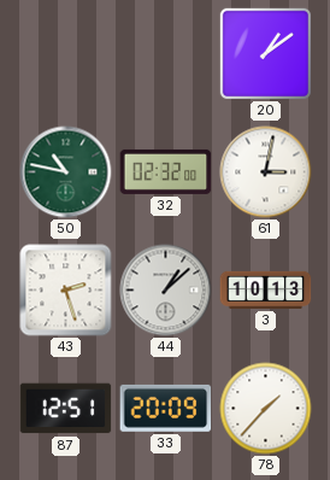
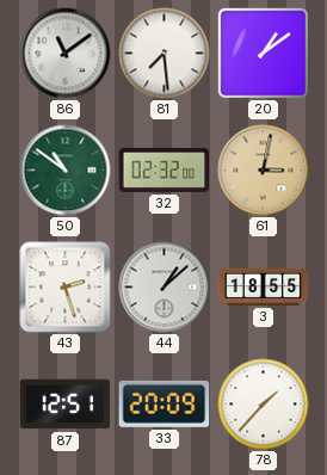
86: none -> 11:09 (66, 54)
81: none -> 7:29 (165, 54)
50: 10:47 -> 10:51 (66, 171)
61 dial: white -> champagne (264, 171)
3: 10:13 -> 18:55 (264, 286)
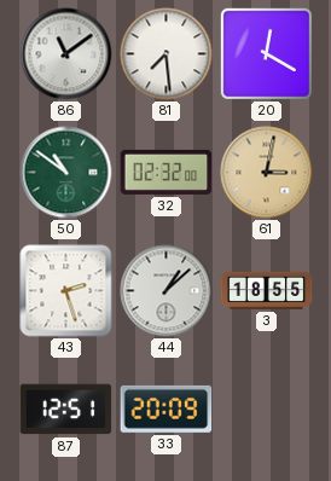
20: 1:09 -> 12:20 (266, 53)
78: 1:37 -> none (264, 405)
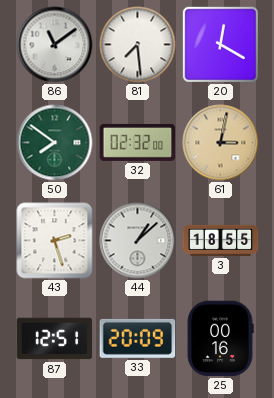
50: 10:51 -> 7:51 (55, 143)
25: none -> 00:16 (220, 339)
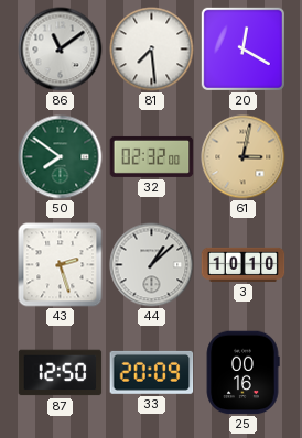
3: 18:55 -> 10:10 (244, 264)
87: 12:51 -> 12:50 (61, 373)
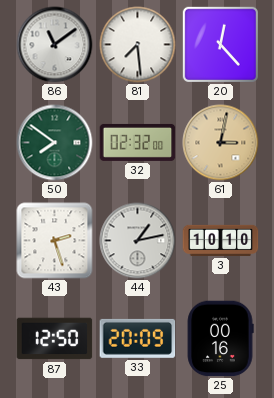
20: 12:20 -> 12:23 (220, 44)
44: 1:08 -> 1:13 (138, 241)
